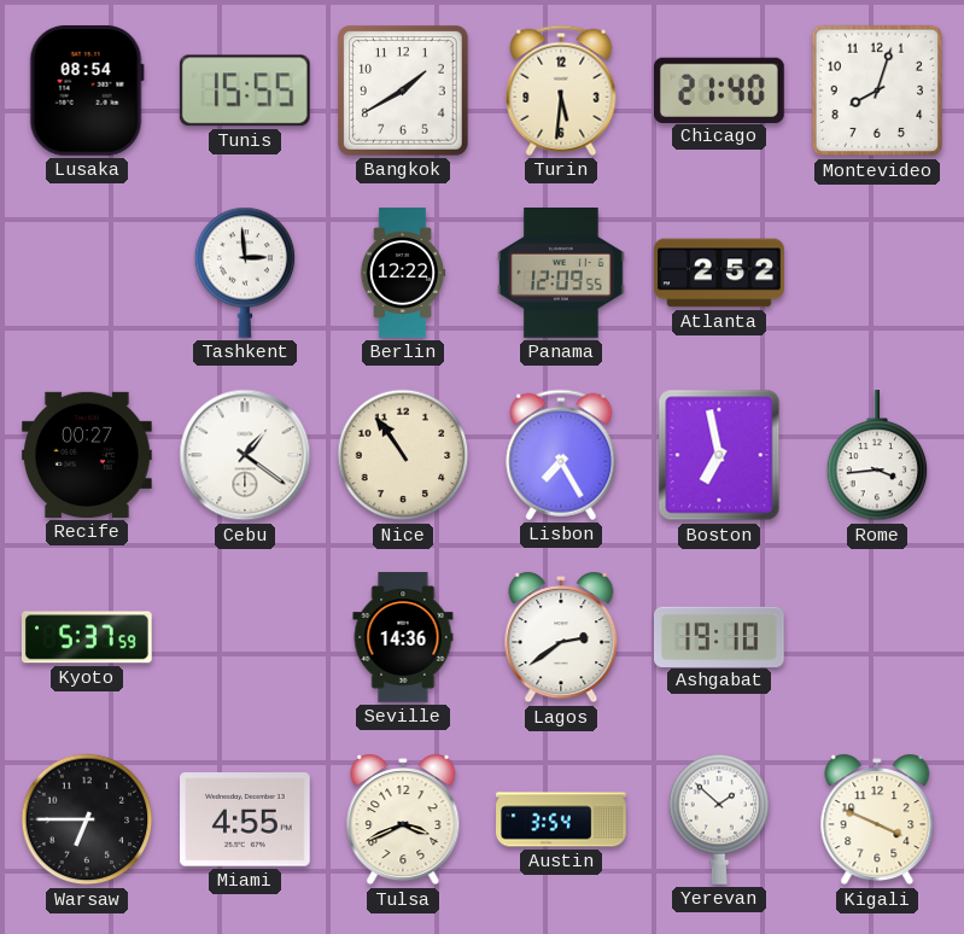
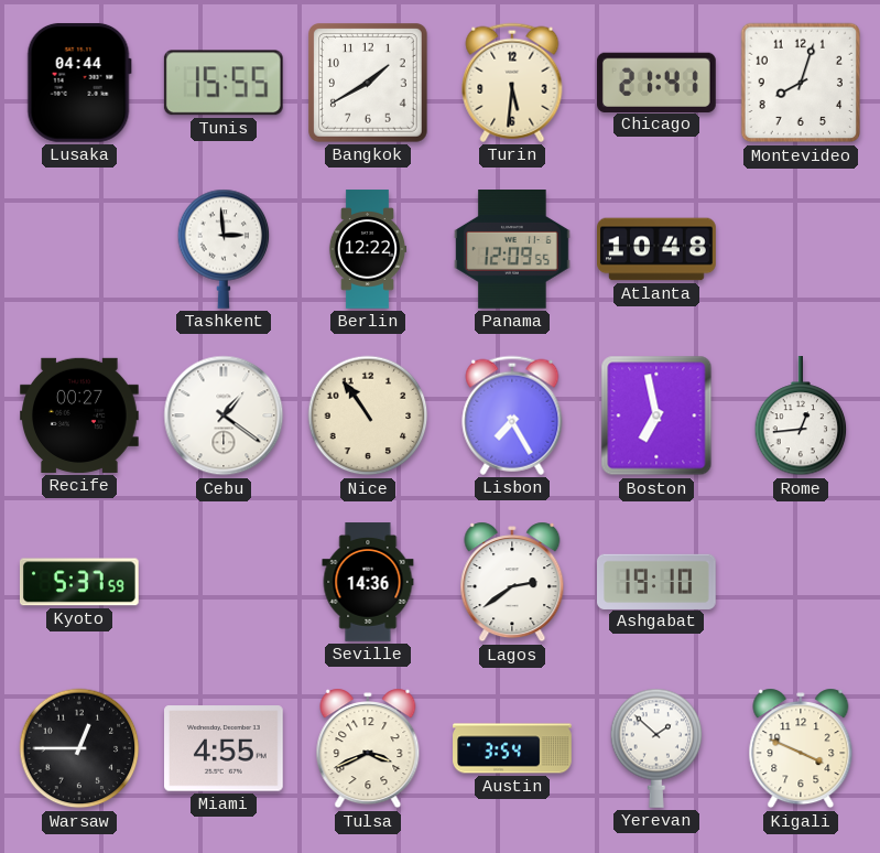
Lusaka: 08:54 -> 04:44 (79, 83)
Chicago: 21:40 -> 21:41 (658, 82)
Atlanta: 2:52 -> 10:48 (656, 249)
Rome: 3:44 -> 12:44 (801, 417)
Warsaw: 6:45 -> 12:45 (79, 748)
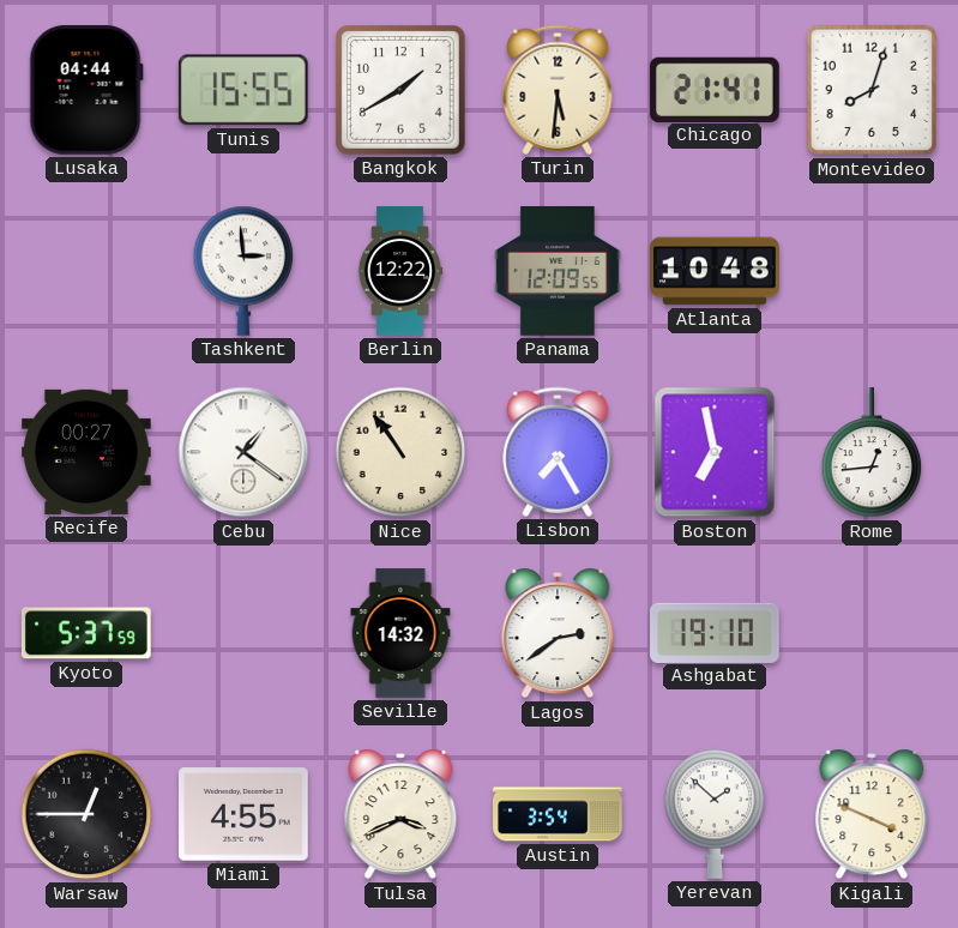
Seville: 14:36 -> 14:32 (400, 633)
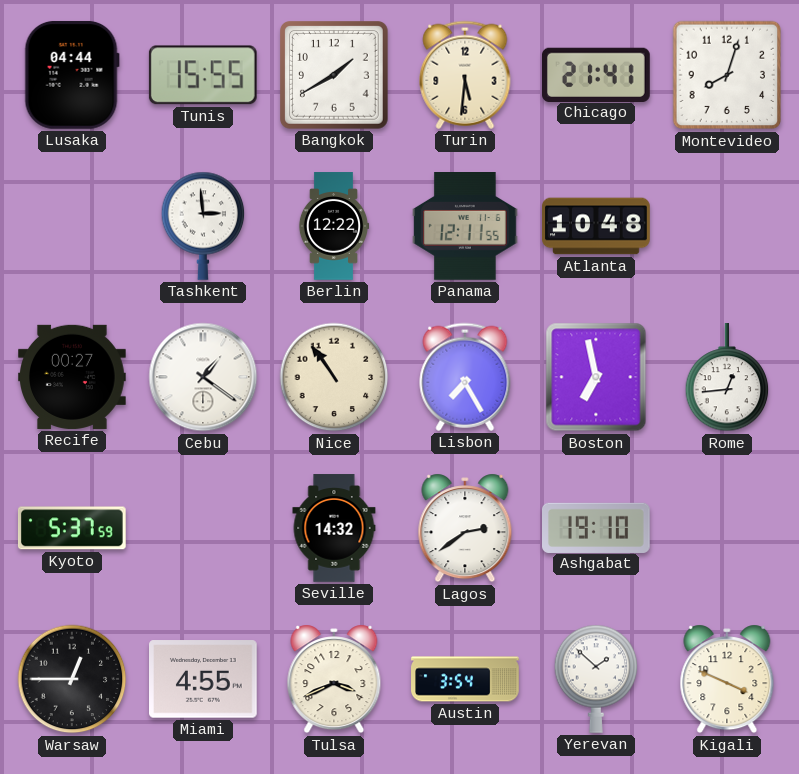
Panama: 12:09 -> 12:11 (465, 226)
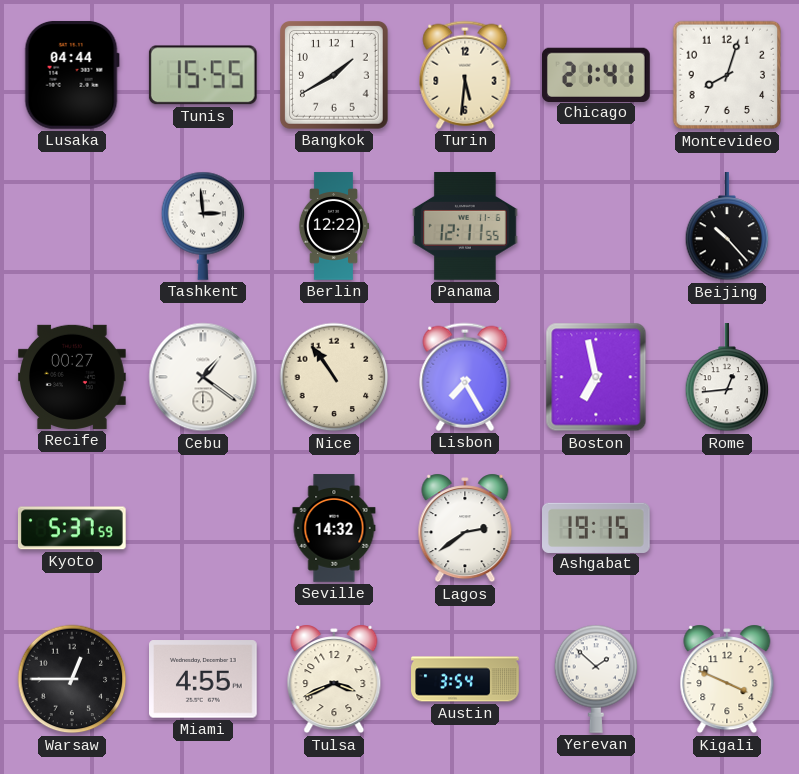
Atlanta: 10:48 -> none (596, 226)
Beijing: none -> 10:23 (727, 227)
Ashgabat: 19:10 -> 19:15 (596, 527)
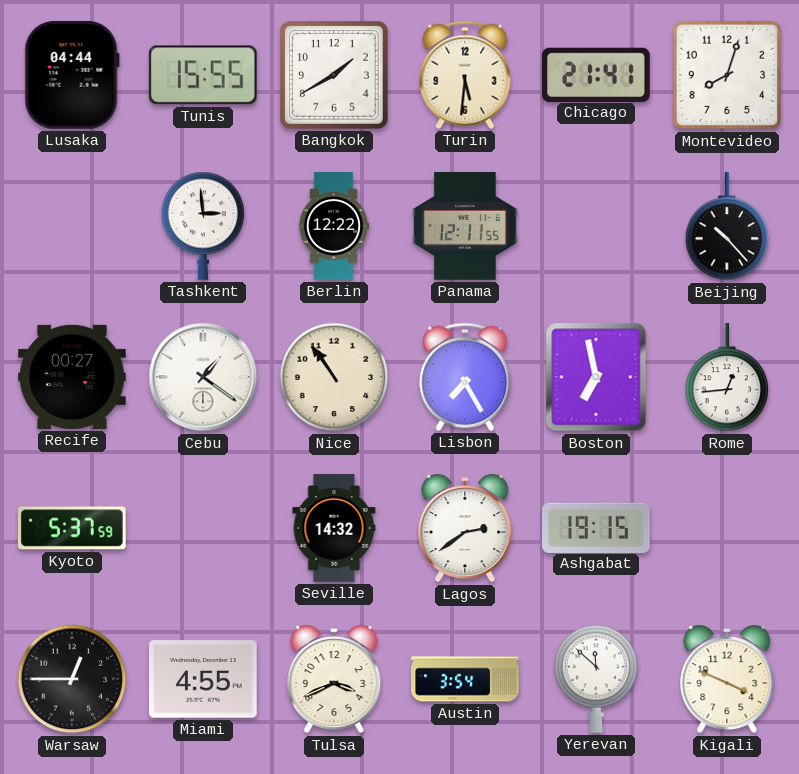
Yerevan: 1:52 -> 11:52 (596, 679)
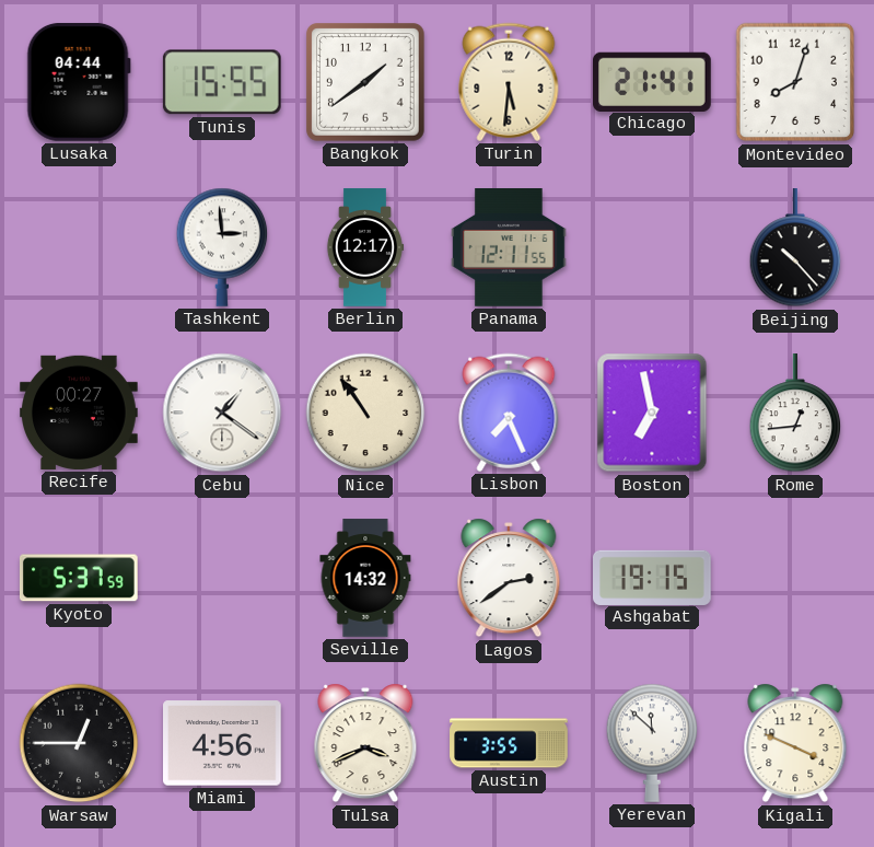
Bangkok: 1:40 -> 1:39 (366, 83)
Berlin: 12:22 -> 12:17 (365, 247)
Lisbon: 7:25 -> 7:26 (509, 413)
Miami: 4:55 -> 4:56 (223, 743)
Austin: 3:54 -> 3:55 (509, 743)
